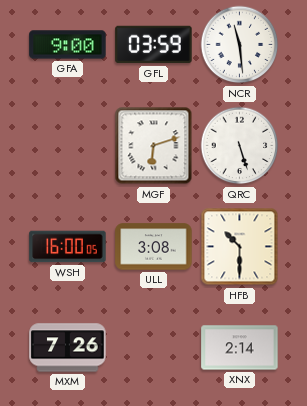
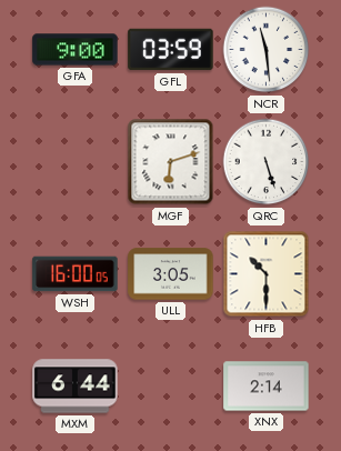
ULL: 3:08 -> 3:05 (171, 274)
MXM: 7:26 -> 6:44 (76, 387)
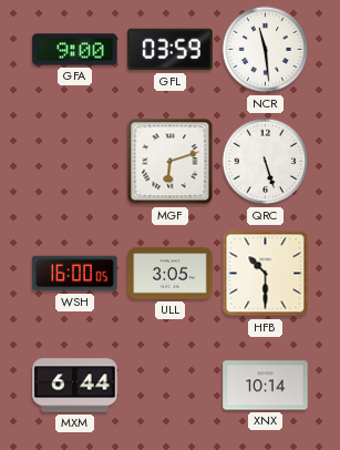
XNX: 2:14 -> 10:14 (266, 386)
